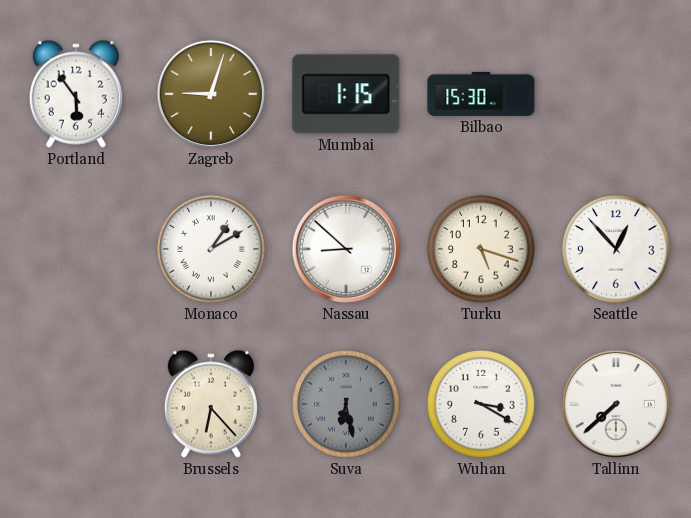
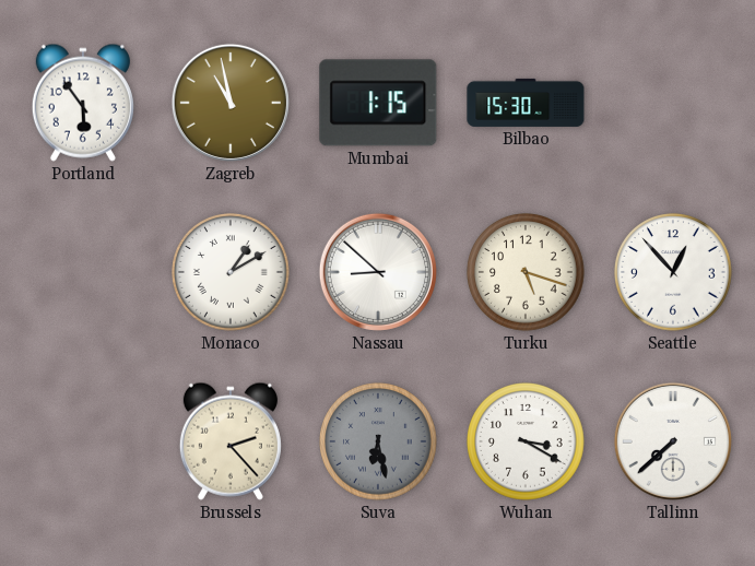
Zagreb: 9:03 -> 10:58 (231, 103)
Brussels: 6:23 -> 2:23 (231, 441)
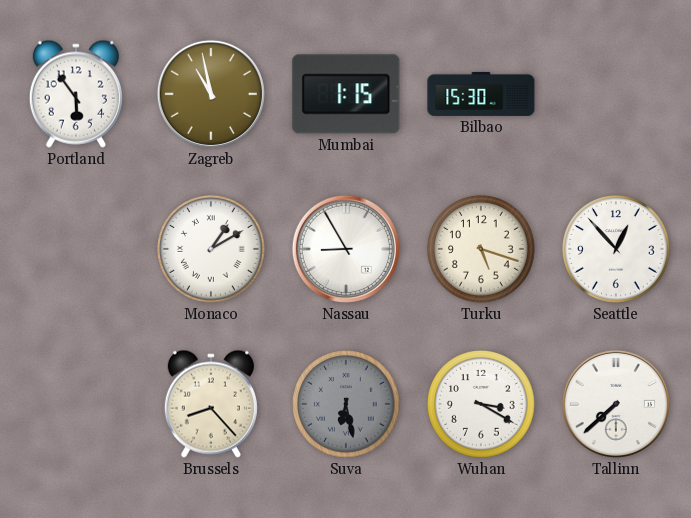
Nassau: 8:52 -> 8:55 (346, 249)
Brussels: 2:23 -> 8:23 (211, 404)
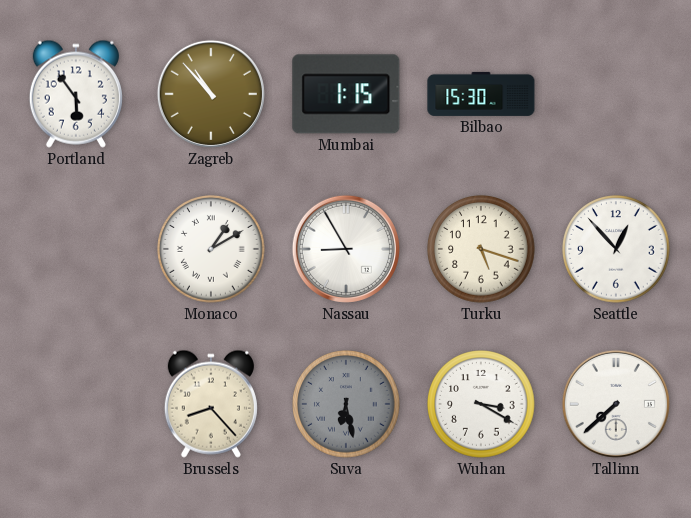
Zagreb: 10:58 -> 10:53 (211, 94)
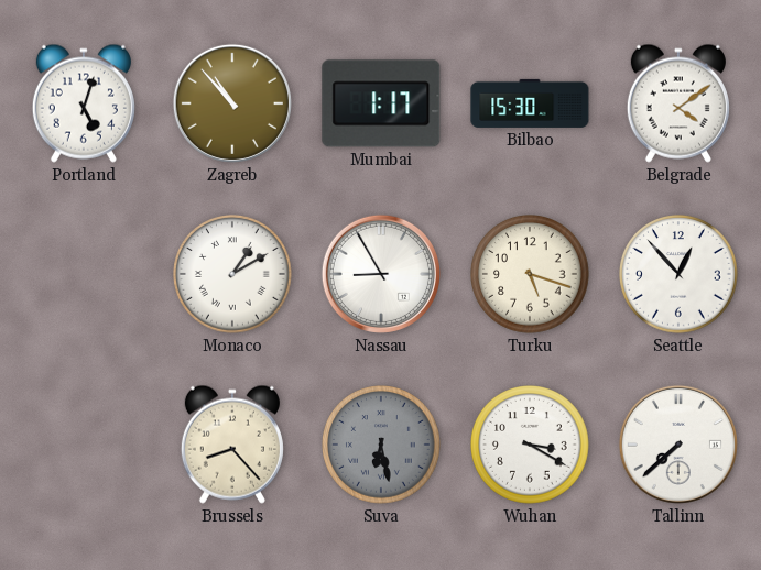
Portland: 5:54 -> 5:03 (84, 103)
Mumbai: 1:15 -> 1:17 (381, 103)
Belgrade: none -> 4:09 (678, 103)
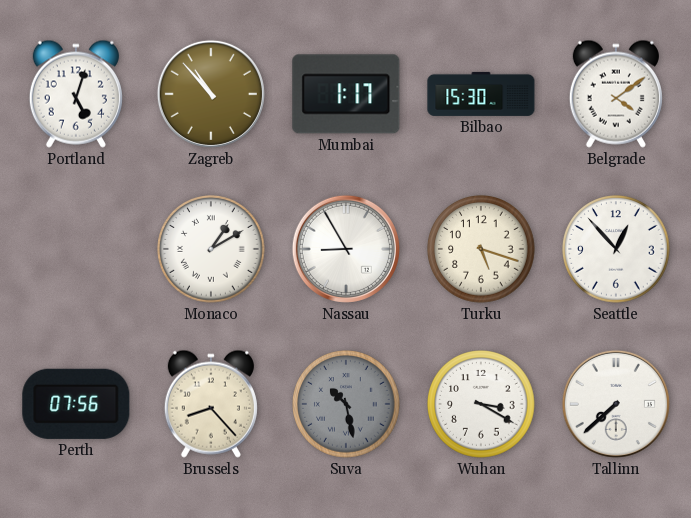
Perth: none -> 07:56 (76, 404)
Suva: 6:28 -> 10:28 (346, 404)
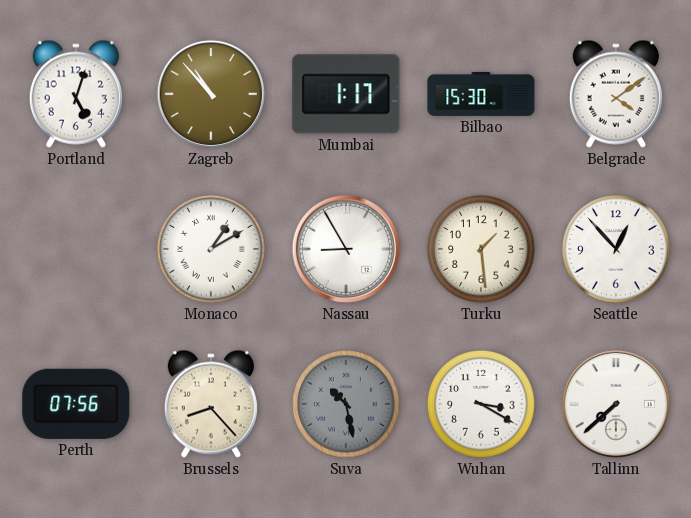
Turku: 5:18 -> 1:29 (481, 249)
